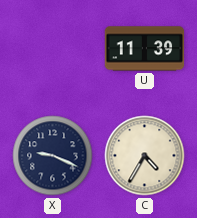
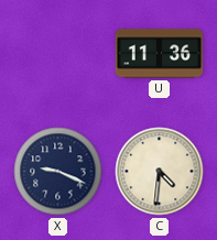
U: 11:39 -> 11:36 (160, 54)
C: 4:35 -> 4:31 (160, 172)
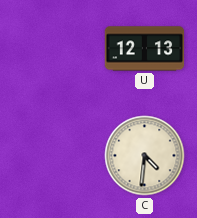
U: 11:36 -> 12:13 (145, 49)
X: 9:19 -> none (58, 172)
